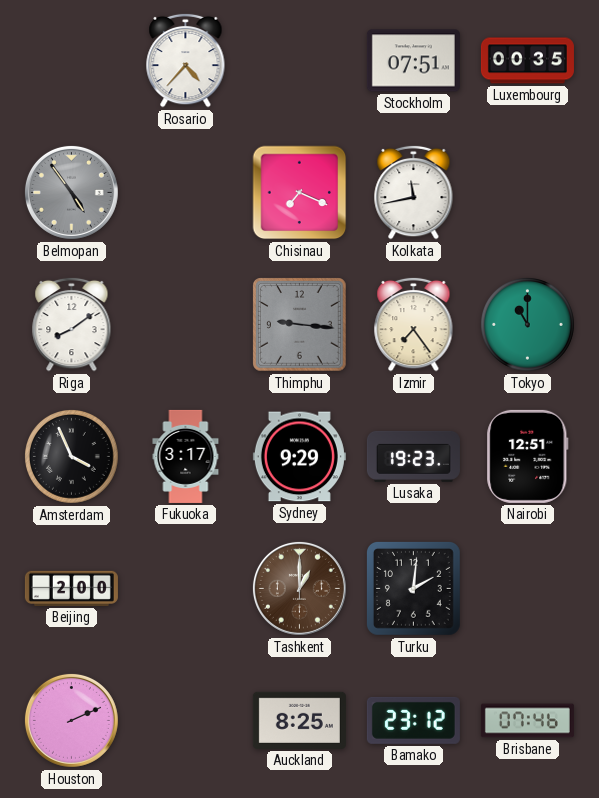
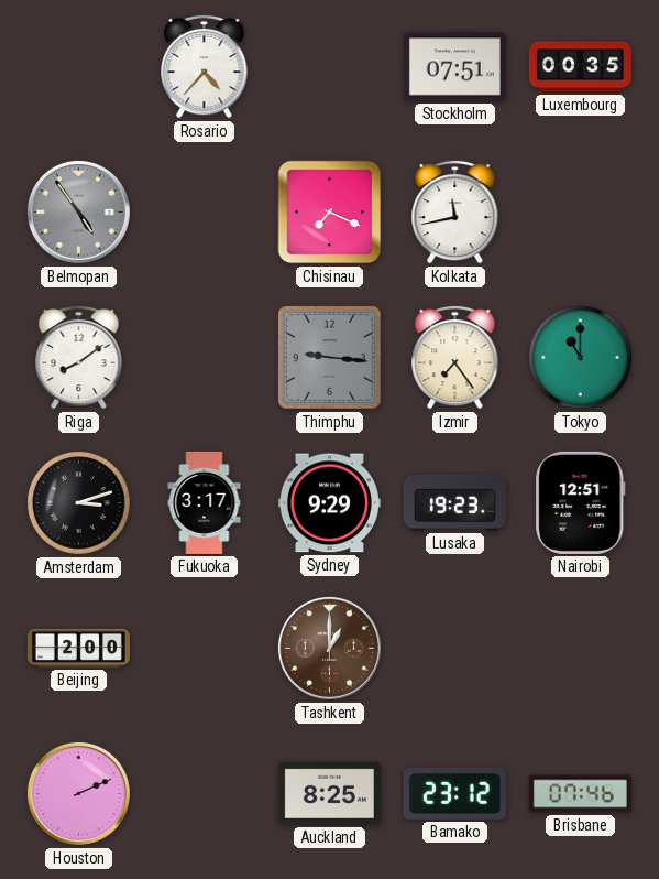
Amsterdam: 3:56 -> 3:12 (79, 503)
Turku: 2:01 -> none (413, 588)
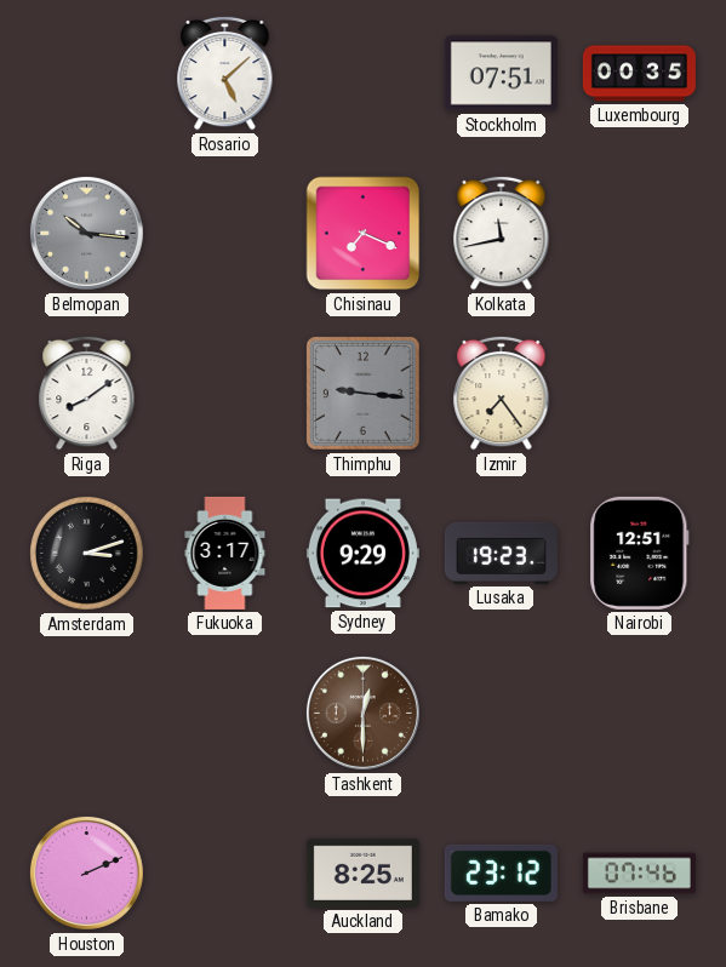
Rosario: 4:37 -> 5:08 (225, 73)
Belmopan: 4:54 -> 10:16 (86, 233)
Tokyo: 11:00 -> none (581, 358)
Beijing: 2:00 -> none (78, 648)
Tashkent: 1:00 -> 12:30 (362, 713)
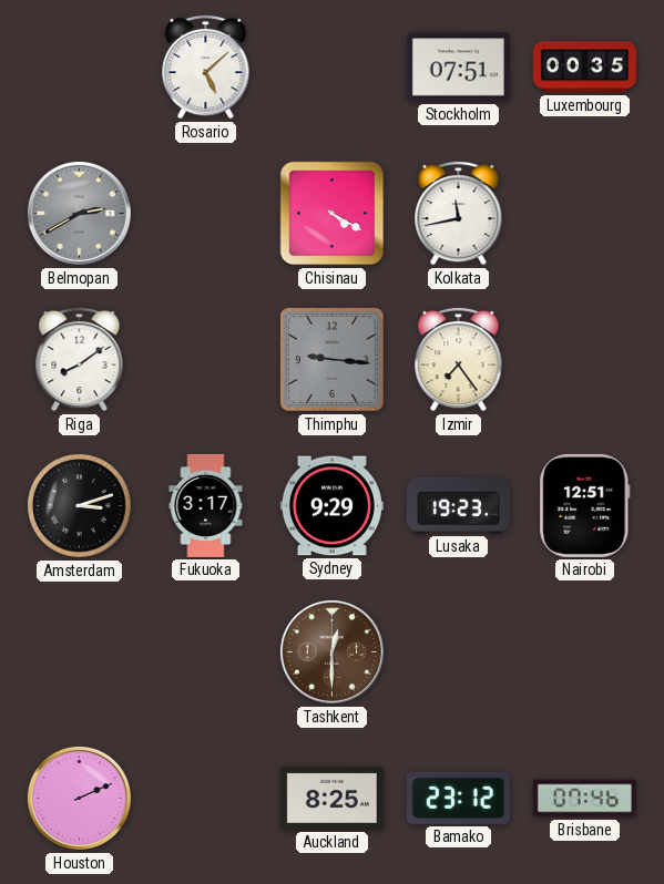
Belmopan: 10:16 -> 2:40 (79, 213)
Chisinau: 7:19 -> 4:20 (333, 214)
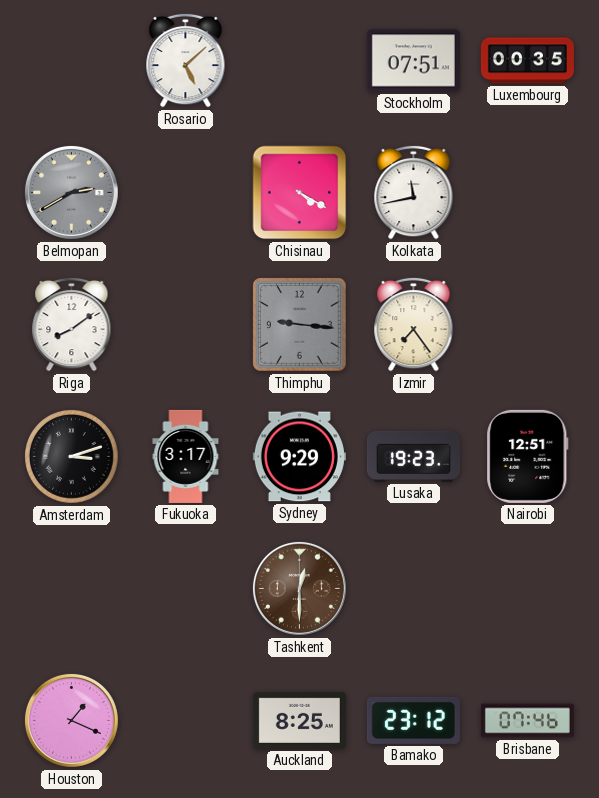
Houston: 2:11 -> 1:19 (71, 720)
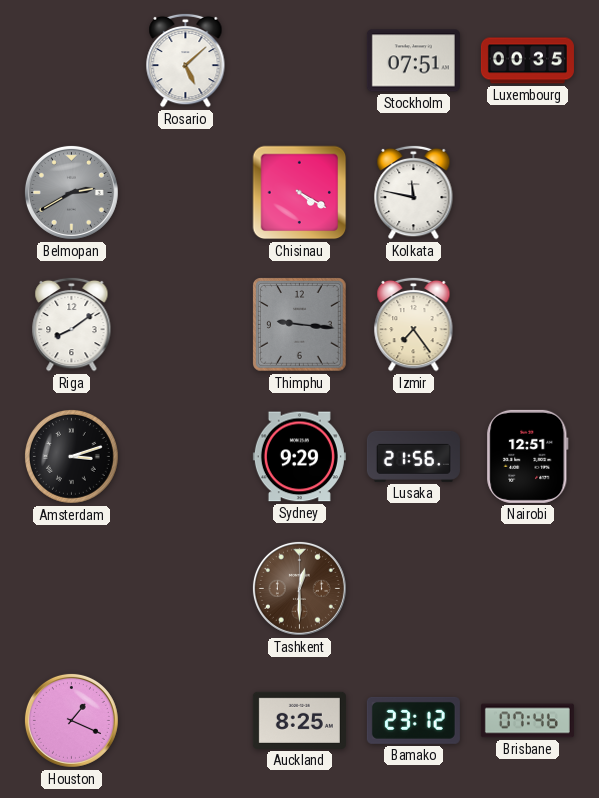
Kolkata: 11:43 -> 11:47 (414, 192)
Fukuoka: 3:17 -> none (186, 456)
Lusaka: 19:23 -> 21:56 (413, 456)
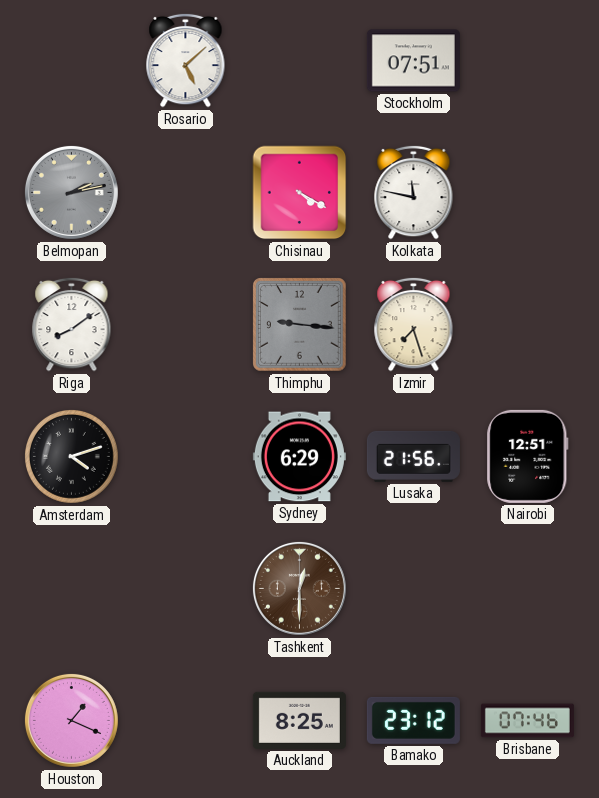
Luxembourg: 00:35 -> none (527, 61)
Belmopan: 2:40 -> 2:13 (71, 192)
Izmir: 7:24 -> 7:27 (414, 324)
Amsterdam: 3:12 -> 4:12 (72, 457)
Sydney: 9:29 -> 6:29 (299, 457)
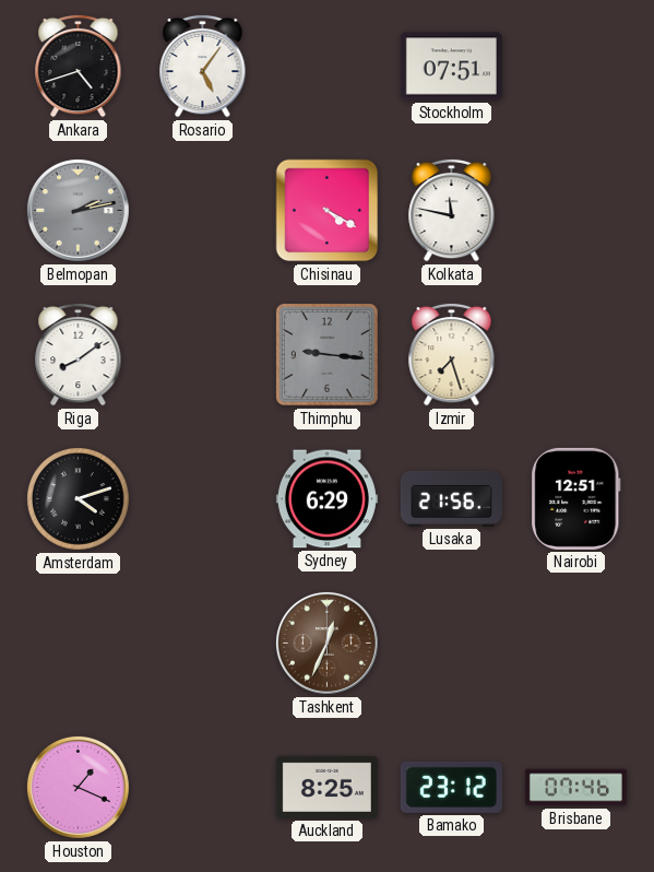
Ankara: none -> 4:42 (79, 66)
Rosario: 5:08 -> 5:06 (203, 66)
Tashkent: 12:30 -> 12:34 (326, 643)
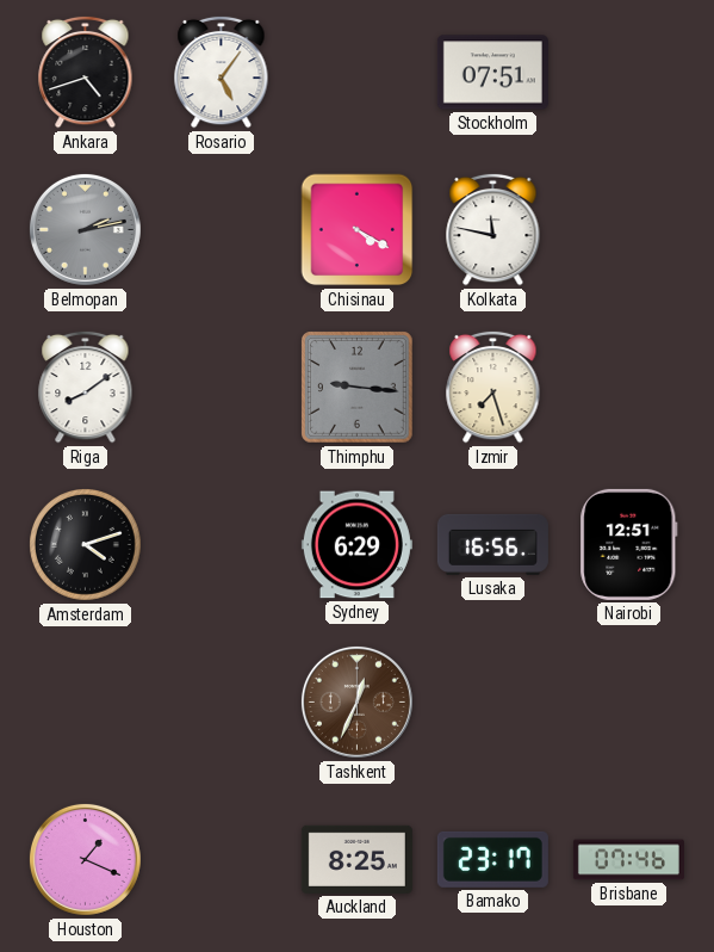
Lusaka: 21:56 -> 16:56 (492, 544)
Bamako: 23:12 -> 23:17 (492, 859)
